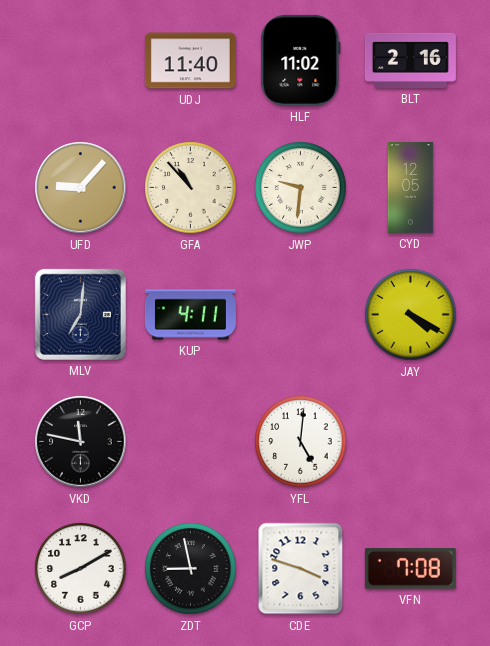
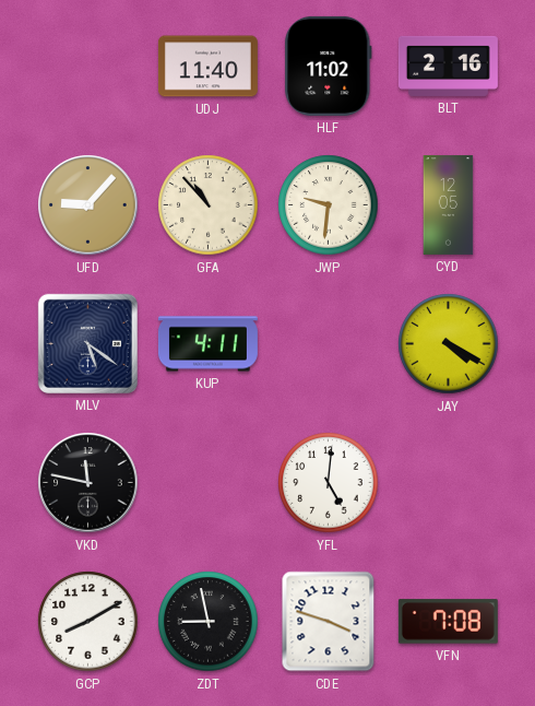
MLV: 7:01 -> 5:21 (87, 343)
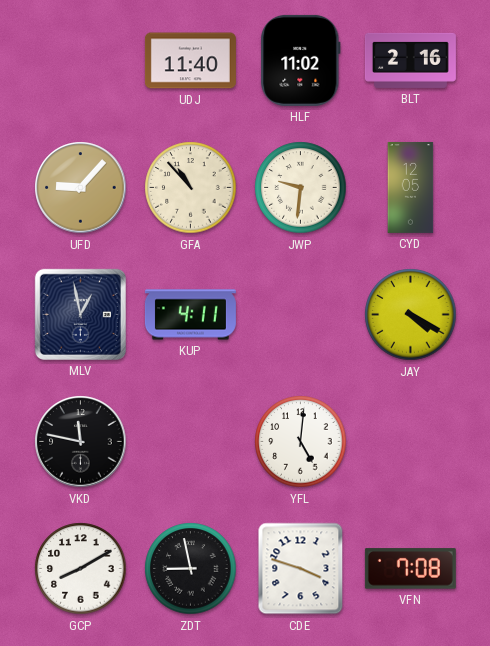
MLV: 5:21 -> 12:58 (80, 314)
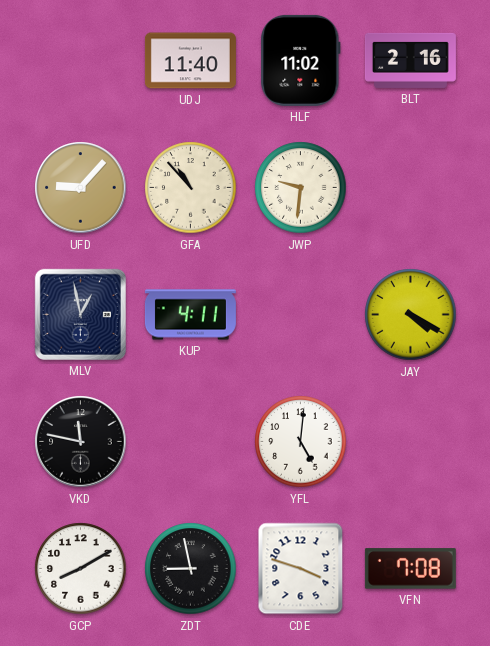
CYD: 12:05 -> none (411, 187)
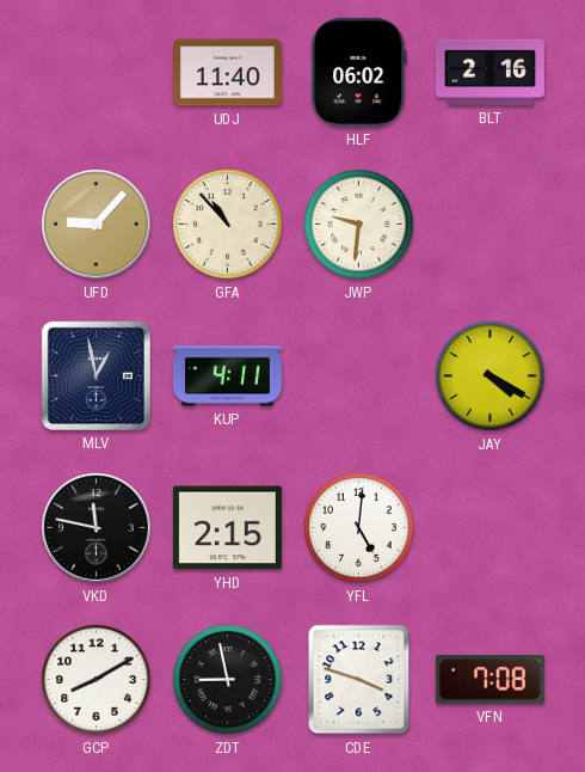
HLF: 11:02 -> 06:02 (359, 72)
YHD: none -> 2:15 (227, 528)
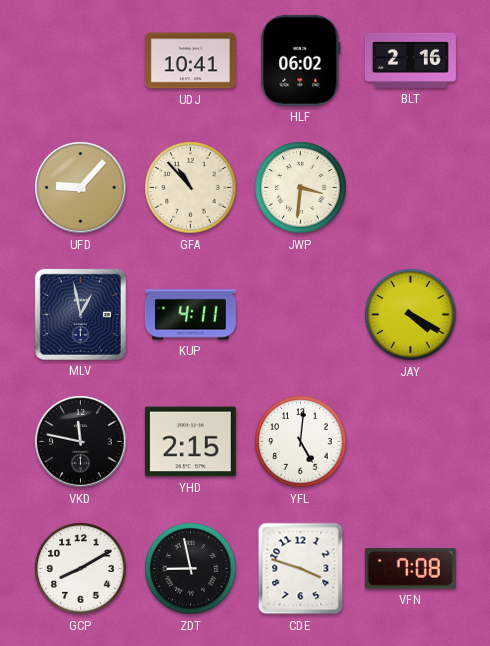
UDJ: 11:40 -> 10:41 (190, 61)
JWP: 9:31 -> 3:31 (301, 188)
